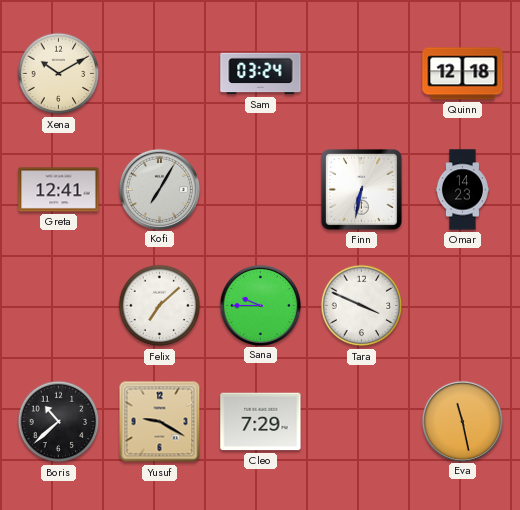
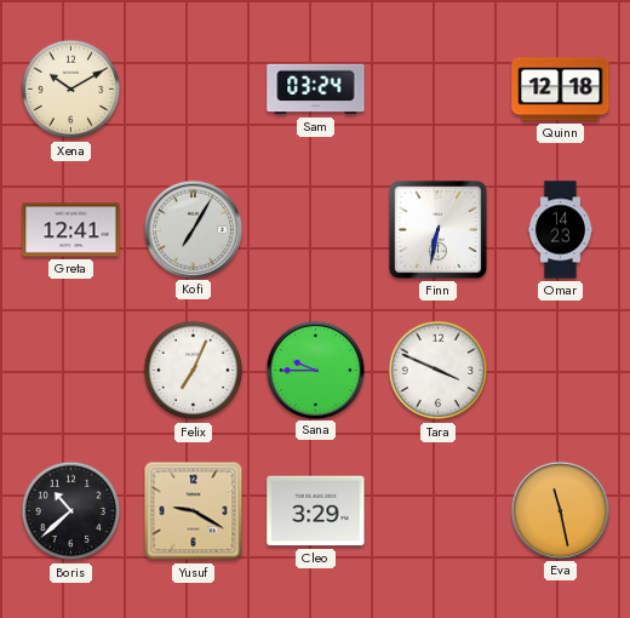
Felix: 7:08 -> 7:04 (194, 371)
Cleo: 7:29 -> 3:29 (316, 511)
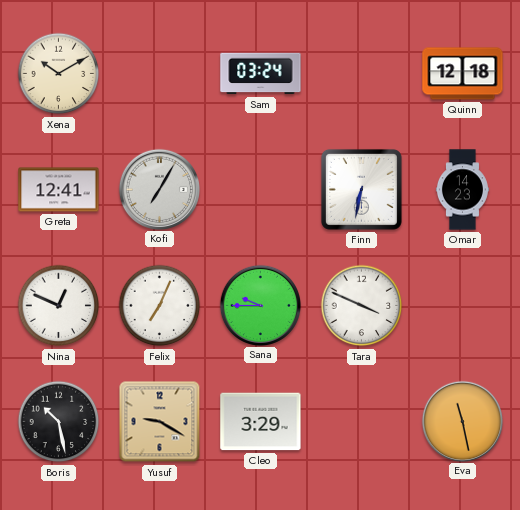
Nina: none -> 12:49 (59, 306)
Boris: 10:38 -> 10:28 (59, 422)
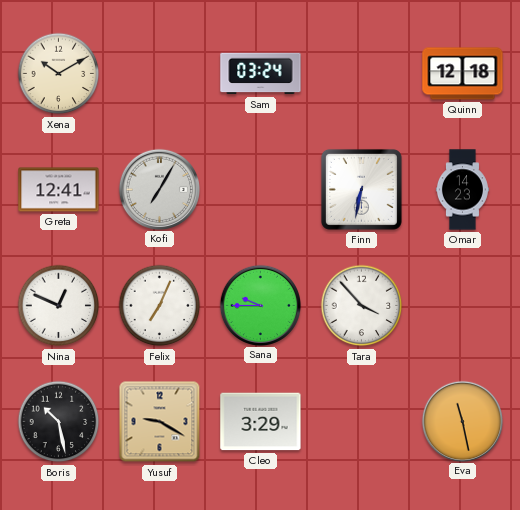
Tara: 3:49 -> 3:53 (362, 306)
